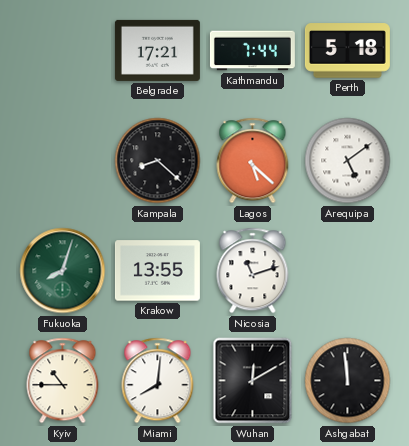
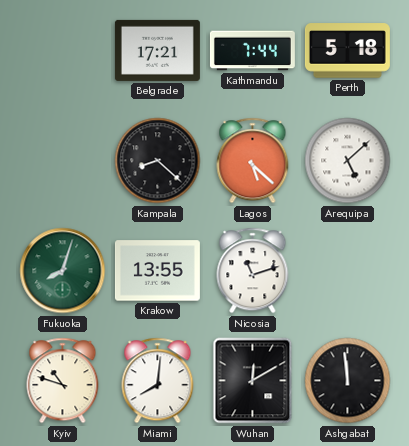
Arequipa: 5:09 -> 5:08 (348, 161)
Kyiv: 10:45 -> 10:48 (63, 381)
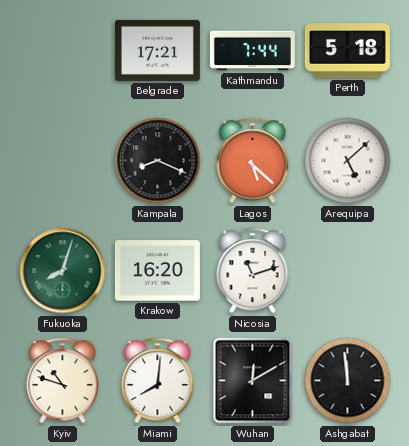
Kampala: 8:22 -> 8:19 (158, 161)
Krakow: 13:55 -> 16:20 (157, 271)
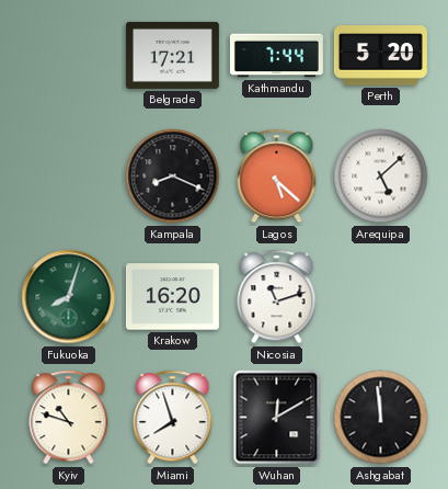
Perth: 5:18 -> 5:20 (380, 56)
Miami: 8:01 -> 7:57 (173, 418)
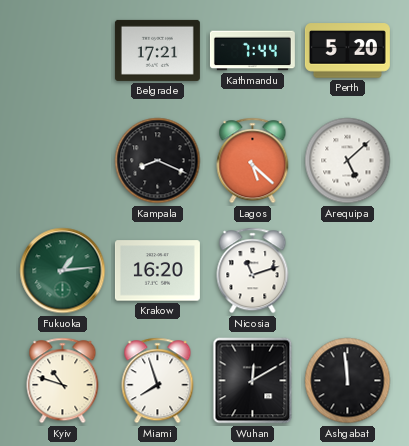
Fukuoka: 8:03 -> 1:14 (63, 271)
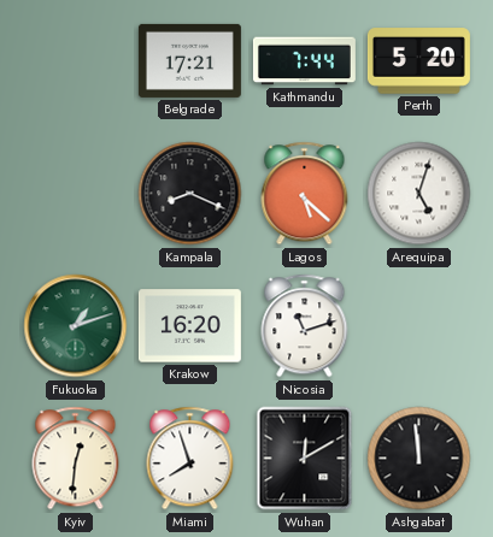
Arequipa: 5:08 -> 5:03 (419, 194)
Fukuoka: 1:14 -> 1:12 (76, 326)
Kyiv: 10:48 -> 12:31 (76, 459)
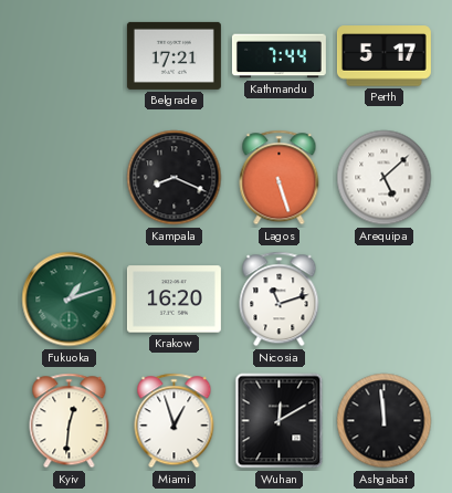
Perth: 5:20 -> 5:17 (383, 56)
Lagos: 5:22 -> 5:27 (280, 178)
Arequipa: 5:03 -> 5:08 (385, 178)
Miami: 7:57 -> 12:57 (175, 421)
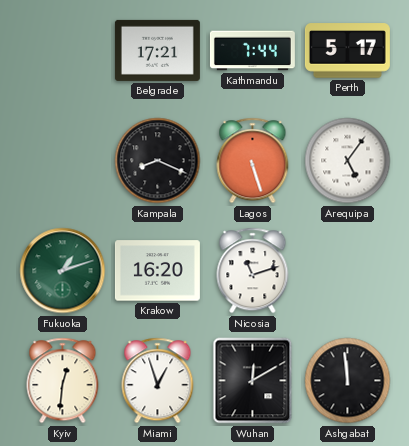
Arequipa: 5:08 -> 5:06 (348, 161)
